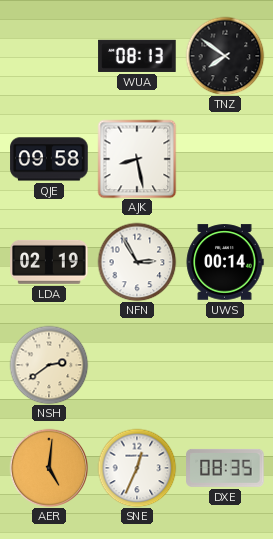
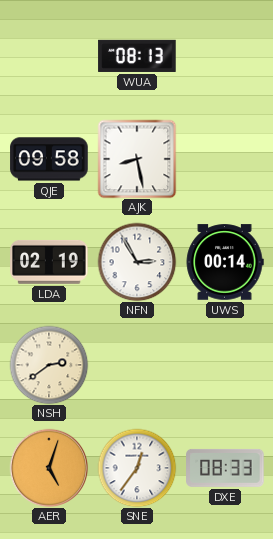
TNZ: 7:51 -> none (225, 56)
AER: 5:01 -> 5:03 (49, 468)
SNE: 12:34 -> 12:36 (137, 468)
DXE: 08:35 -> 08:33 (225, 468)
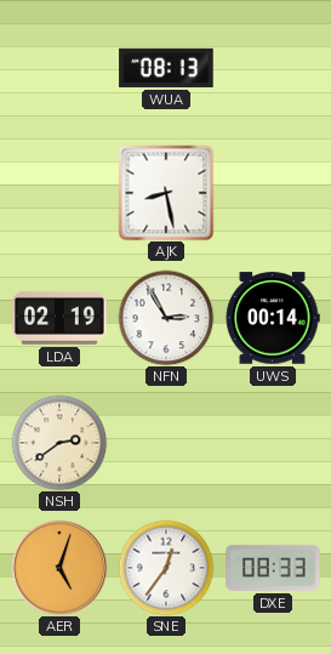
QJE: 09:58 -> none (49, 159)
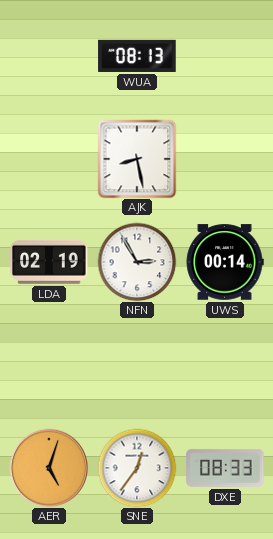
NSH: 2:39 -> none (59, 443)
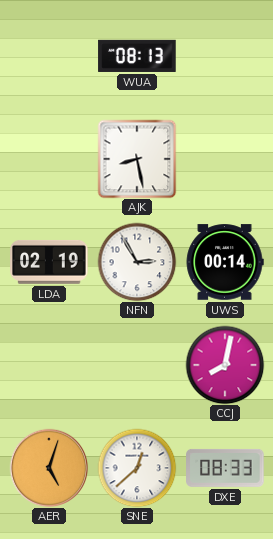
CCJ: none -> 8:02 (225, 365)
SNE: 12:36 -> 12:38 (137, 468)
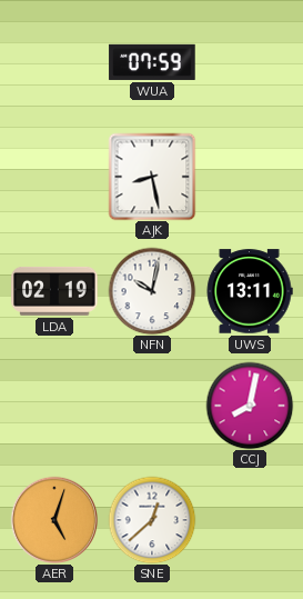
WUA: 08:13 -> 07:59 (152, 62)
NFN: 2:55 -> 10:02 (152, 291)
UWS: 00:14 -> 13:11 (250, 291)
DXE: 08:33 -> none (225, 468)
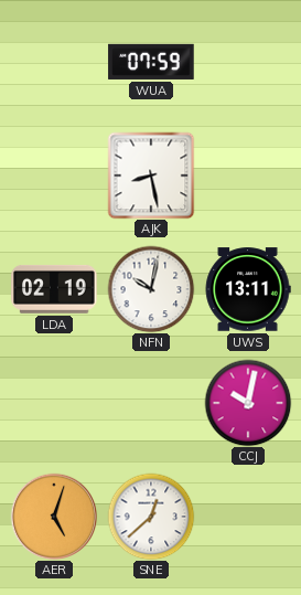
CCJ: 8:02 -> 10:02 (248, 403)
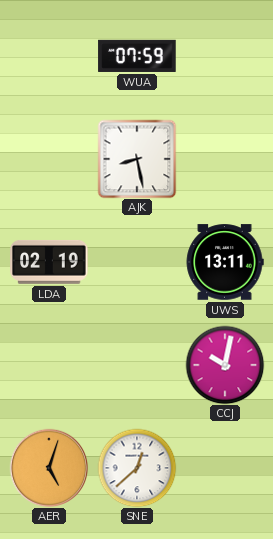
NFN: 10:02 -> none (151, 289)
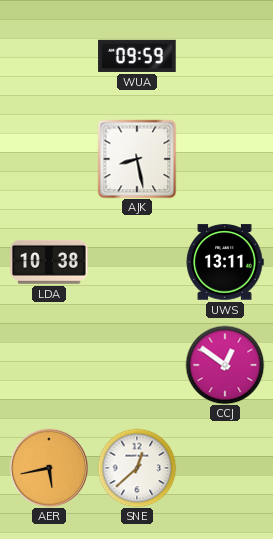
WUA: 07:59 -> 09:59 (137, 56)
LDA: 02:19 -> 10:38 (49, 262)
CCJ: 10:02 -> 12:51 (225, 365)
AER: 5:03 -> 5:43 (49, 468)
